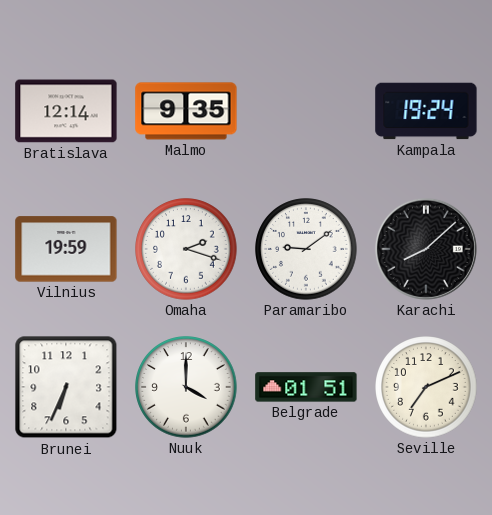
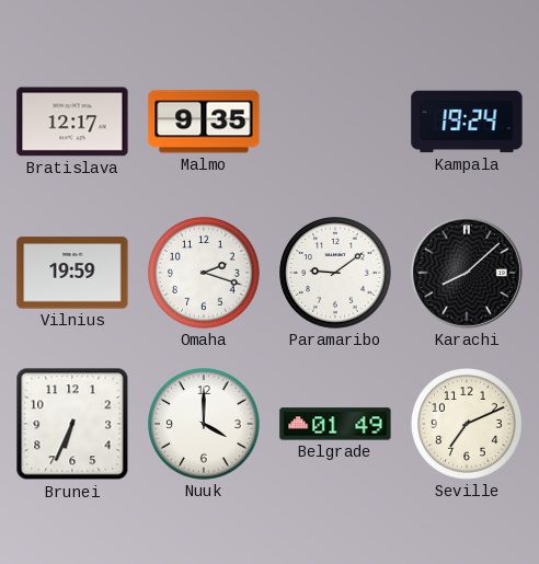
Bratislava: 12:14 -> 12:17 (72, 122)
Belgrade: 01:51 -> 01:49 (335, 424)
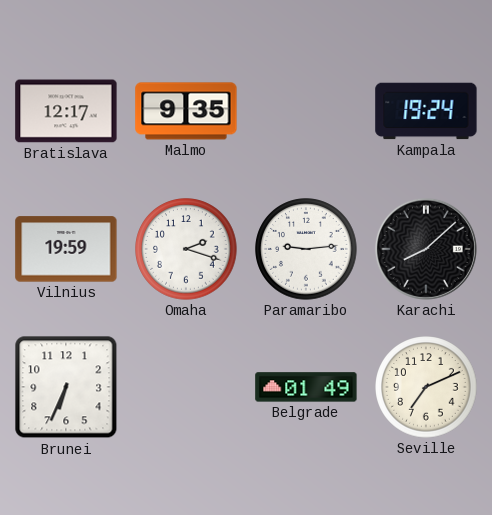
Paramaribo: 9:09 -> 9:14 (306, 249)
Nuuk: 4:00 -> none (204, 424)
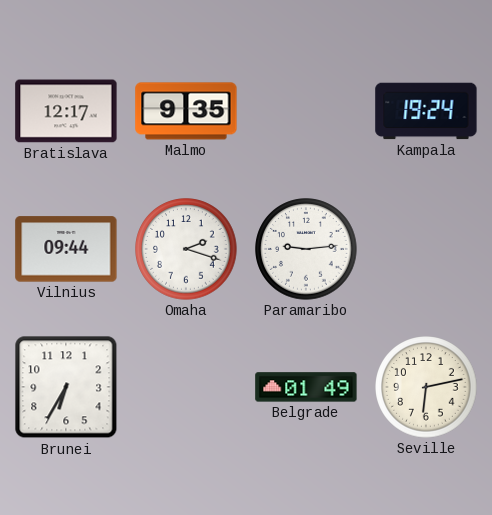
Vilnius: 19:59 -> 09:44 (66, 249)
Karachi: 8:08 -> none (426, 249)
Brunei: 6:34 -> 6:35 (66, 387)
Seville: 7:11 -> 6:13 (426, 387)
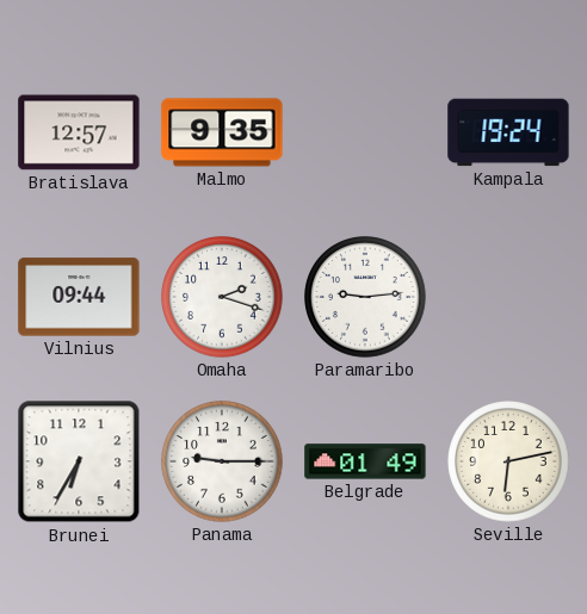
Bratislava: 12:17 -> 12:57 (79, 132)
Panama: none -> 9:15 (222, 461)
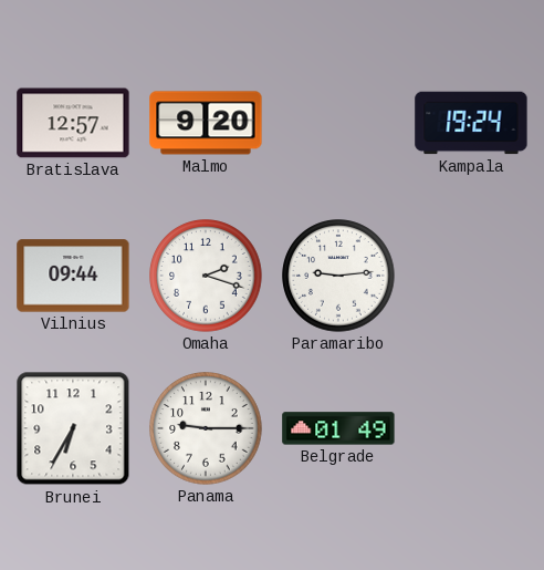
Malmo: 9:35 -> 9:20 (206, 123)
Seville: 6:13 -> none (508, 461)
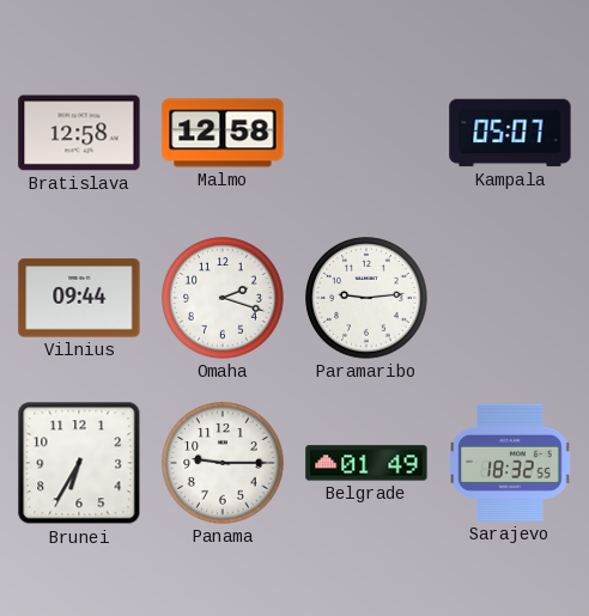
Bratislava: 12:57 -> 12:58 (79, 133)
Malmo: 9:20 -> 12:58 (223, 133)
Kampala: 19:24 -> 05:07 (510, 133)
Sarajevo: none -> 18:32 (510, 463)
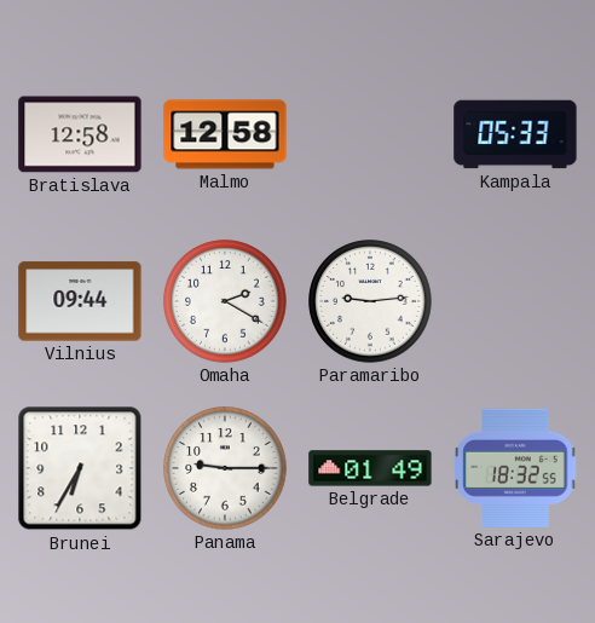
Kampala: 05:07 -> 05:33 (515, 134)
Omaha: 2:18 -> 2:20 (225, 301)
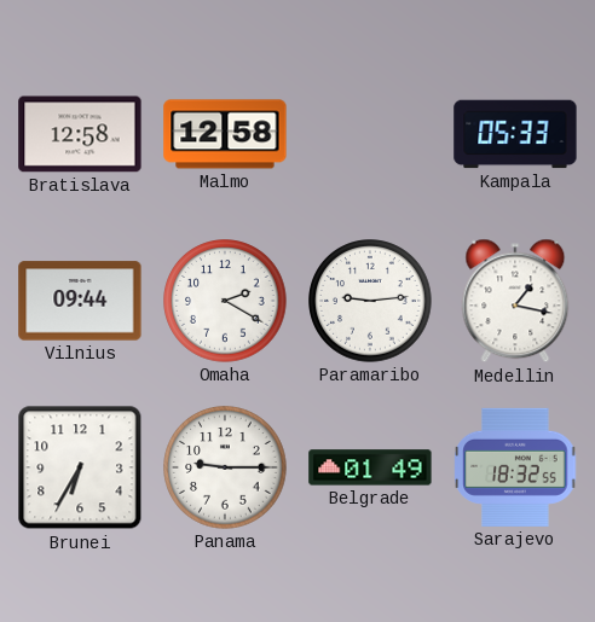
Medellin: none -> 1:17 (515, 301)
